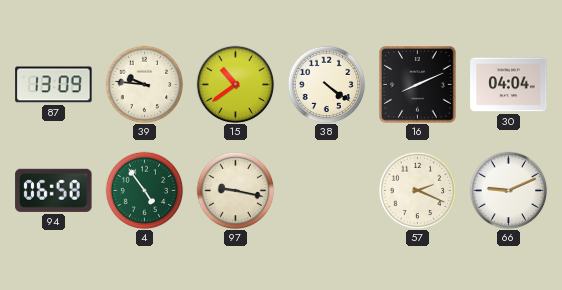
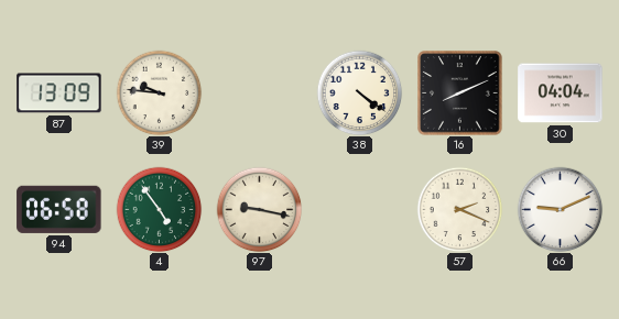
15: 10:39 -> none (235, 84)
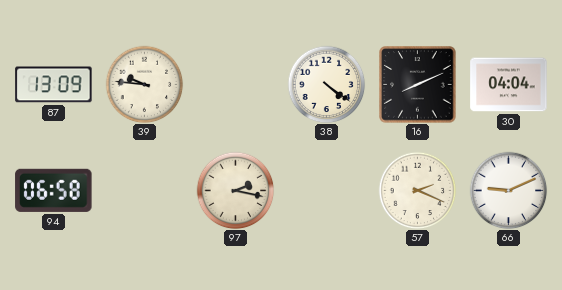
4: 4:54 -> none (159, 209)
97: 9:17 -> 2:17 (235, 190)
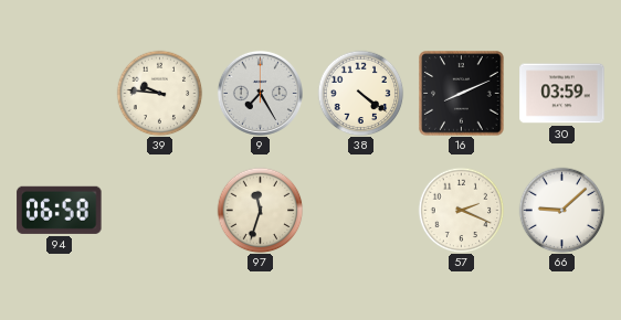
87: 13:09 -> none (54, 85)
9: none -> 7:25 (260, 93)
30: 04:04 -> 03:59 (562, 94)
97: 2:17 -> 11:33 (260, 210)
66: 9:11 -> 9:08 (561, 210)
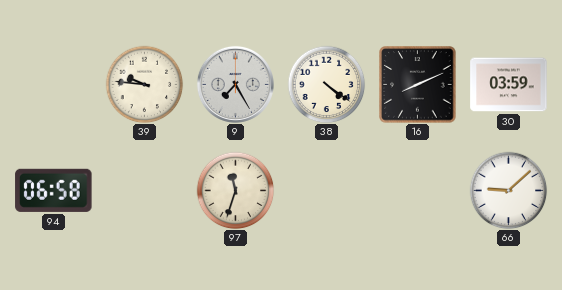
57: 2:19 -> none (461, 210)
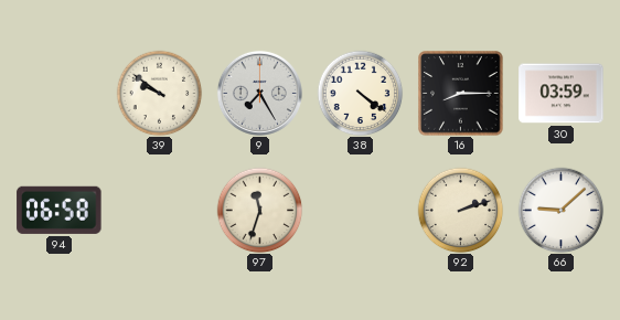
39: 9:46 -> 9:51 (159, 93)
16: 8:11 -> 8:15 (461, 94)
92: none -> 2:12 (460, 210)
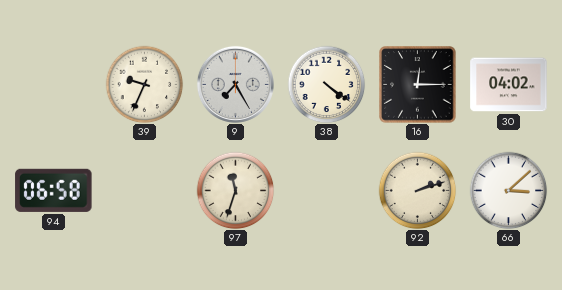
39: 9:51 -> 9:34 (144, 84)
16: 8:15 -> 12:15 (418, 85)
30: 03:59 -> 04:02 (509, 85)
66: 9:08 -> 3:08 (508, 190)
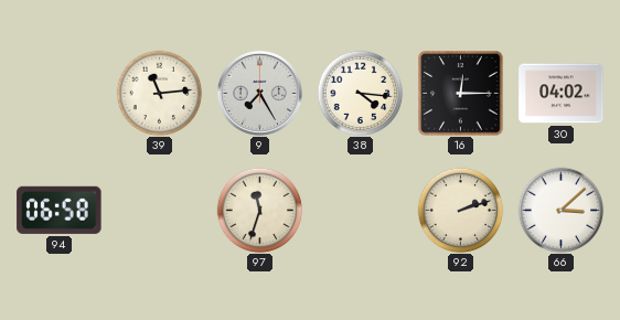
39: 9:34 -> 11:14 (159, 93)
38: 4:21 -> 4:16 (360, 93)
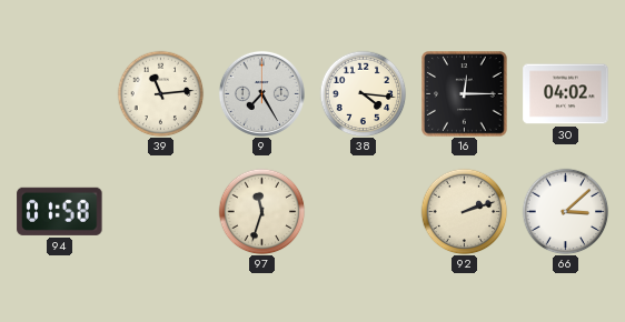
94: 06:58 -> 01:58 (60, 211)
